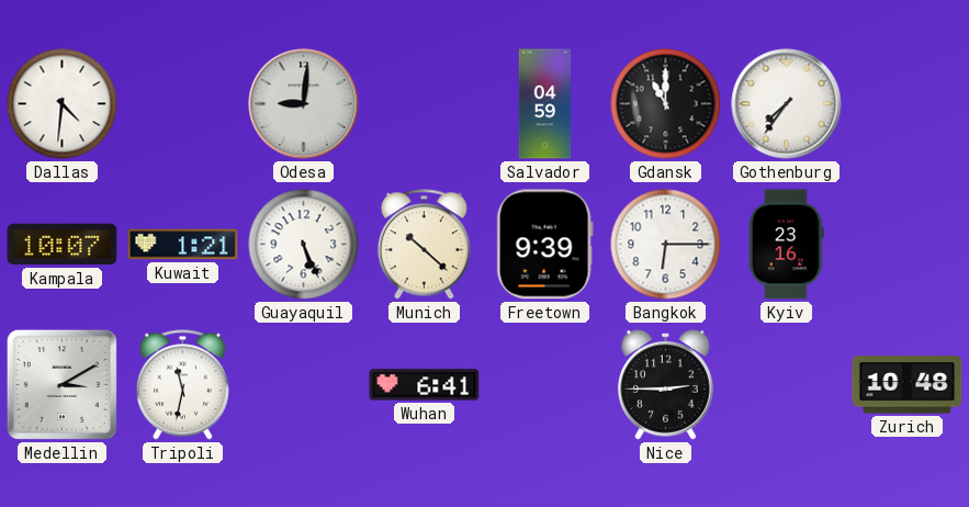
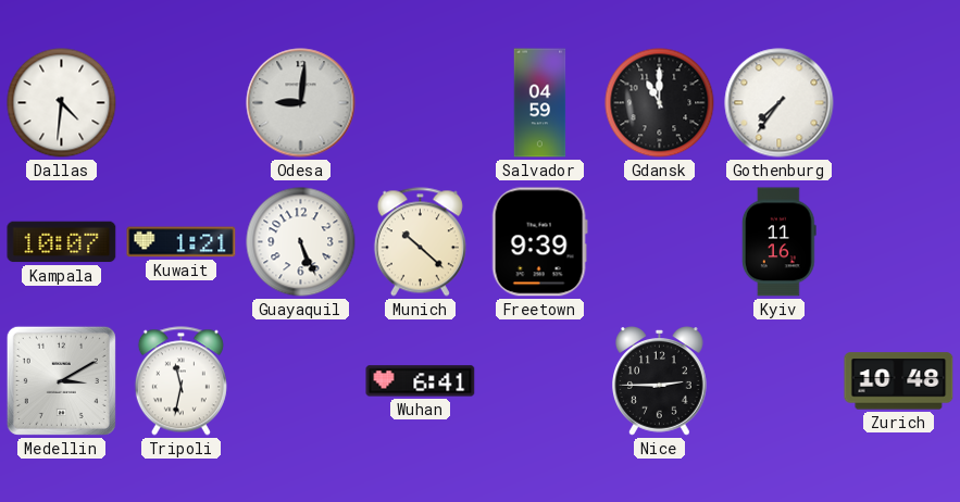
Bangkok: 6:15 -> none (666, 245)
Kyiv: 23:16 -> 11:16 (778, 242)
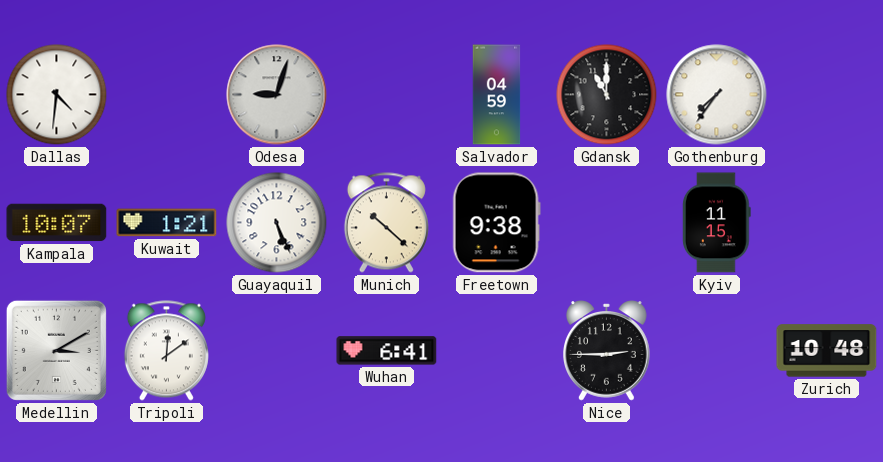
Odesa: 9:01 -> 9:03 (277, 95)
Freetown: 9:39 -> 9:38 (496, 223)
Kyiv: 11:16 -> 11:15 (716, 223)
Tripoli: 11:32 -> 12:09 (166, 351)
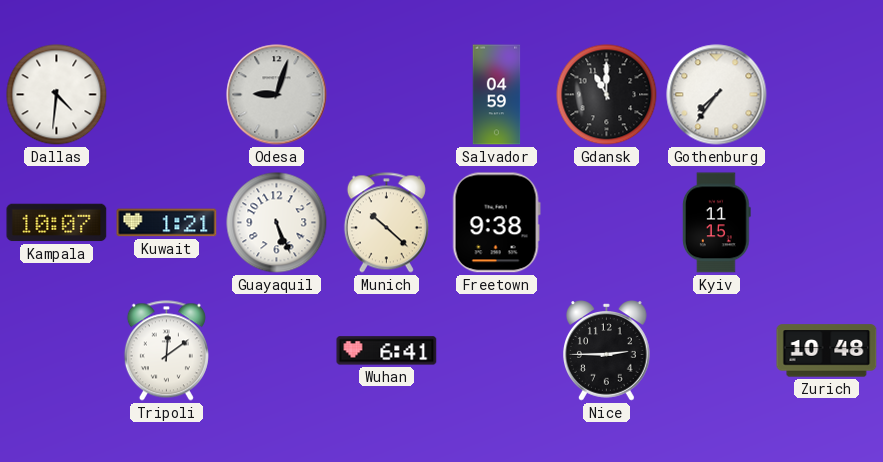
Medellin: 3:10 -> none (56, 350)
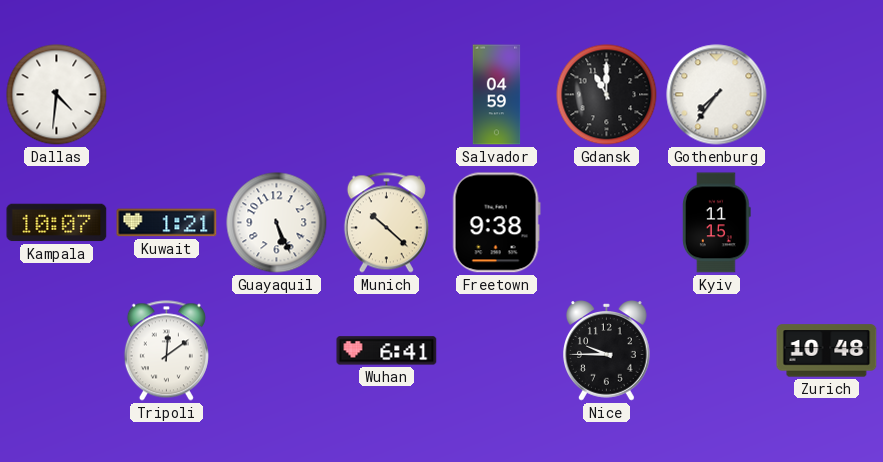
Odesa: 9:03 -> none (277, 95)
Nice: 2:45 -> 9:45 (607, 351)
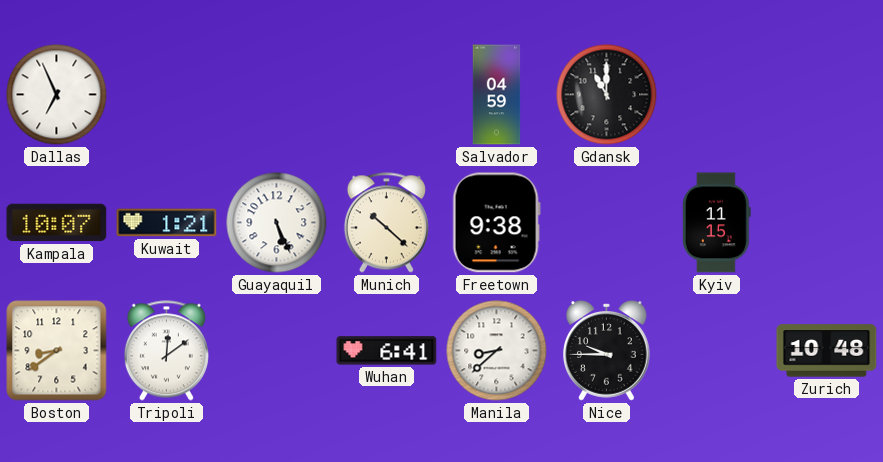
Dallas: 4:31 -> 6:56 (57, 95)
Gothenburg: 7:36 -> none (717, 95)
Boston: none -> 8:39 (57, 351)
Manila: none -> 8:38 (497, 351)
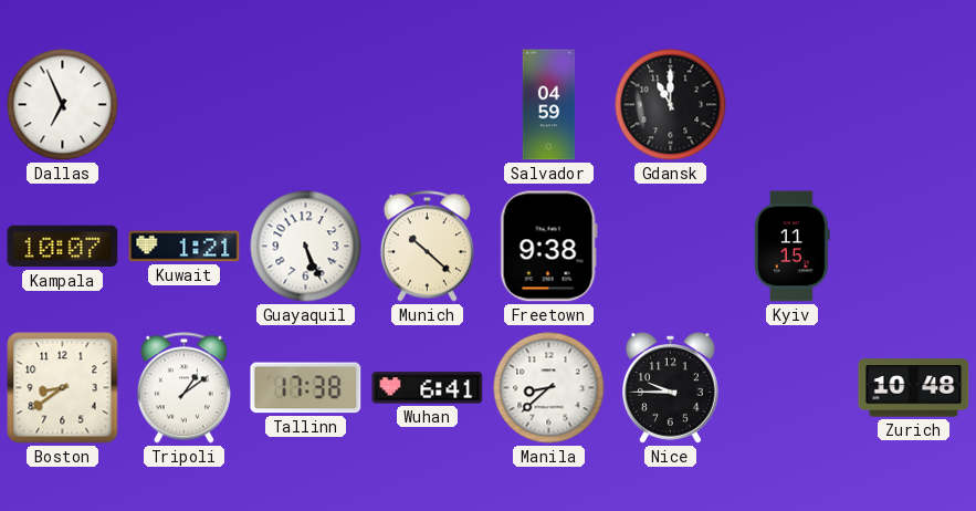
Tripoli: 12:09 -> 1:09 (183, 388)
Tallinn: none -> 17:38 (306, 388)
